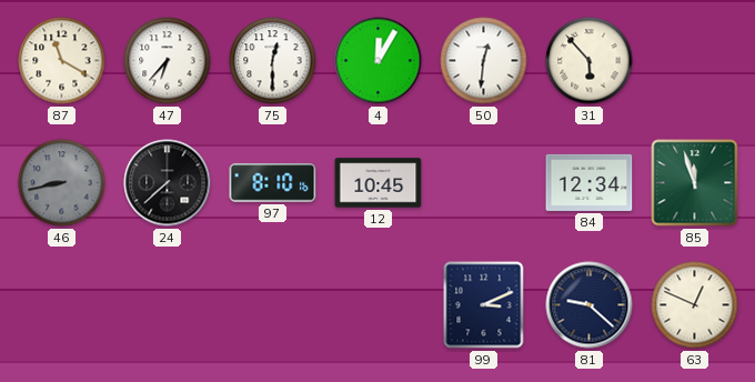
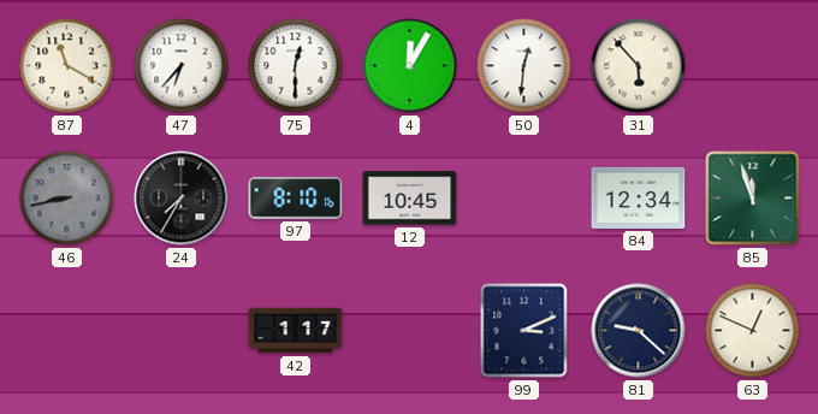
24: 7:38 -> 7:35 (182, 199)
42: none -> 1:17 (296, 331)
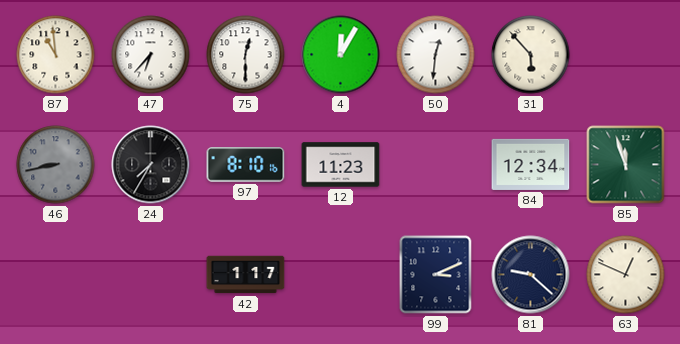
87: 11:20 -> 10:59 (56, 55)
12: 10:45 -> 11:23 (341, 165)
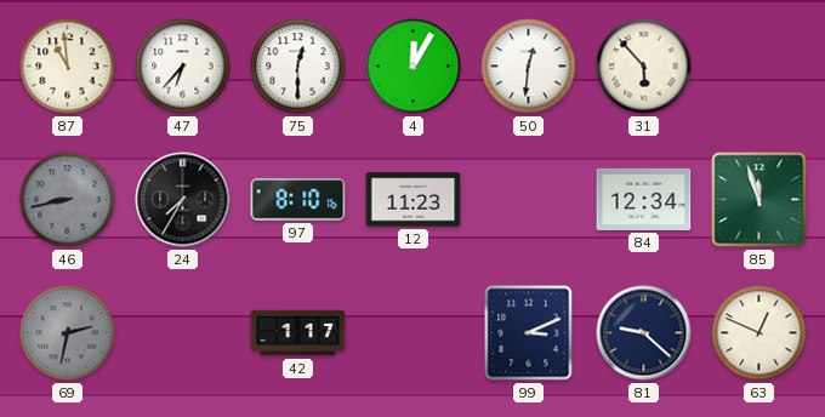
69: none -> 2:32 (68, 333)
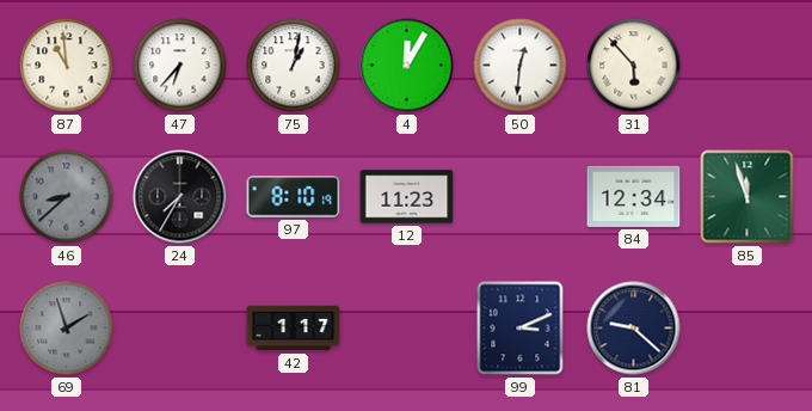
75: 12:30 -> 1:02 (294, 66)
46: 8:43 -> 8:38 (67, 197)
97: 8:10:16 -> 8:10:19 (294, 197)
69: 2:32 -> 1:57 (67, 329)
63: 12:49 -> none (759, 333)
